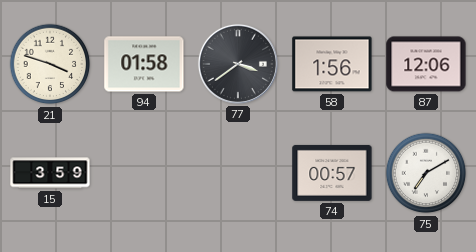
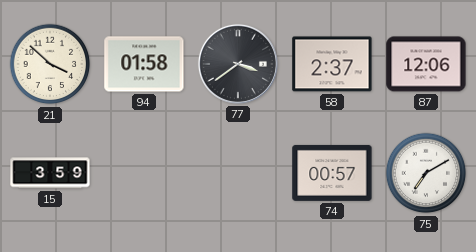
21: 3:48 -> 3:52 (50, 64)
58: 1:56 -> 2:37 (332, 64)
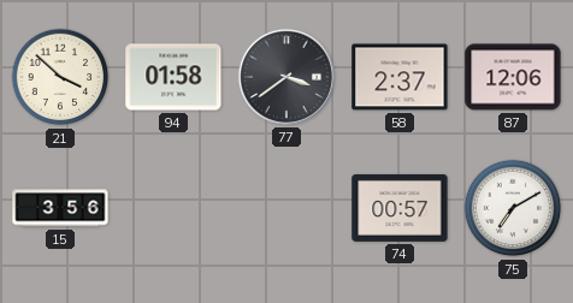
15: 3:59 -> 3:56 (60, 208)
